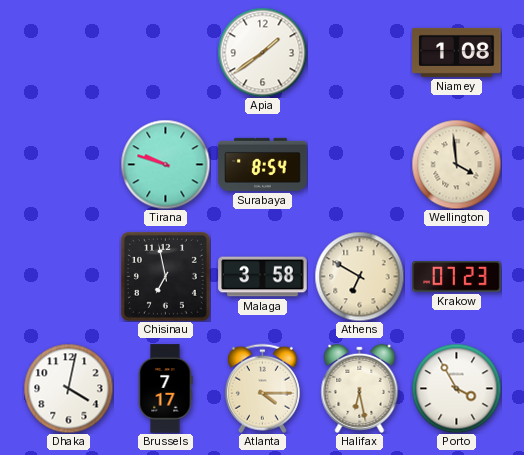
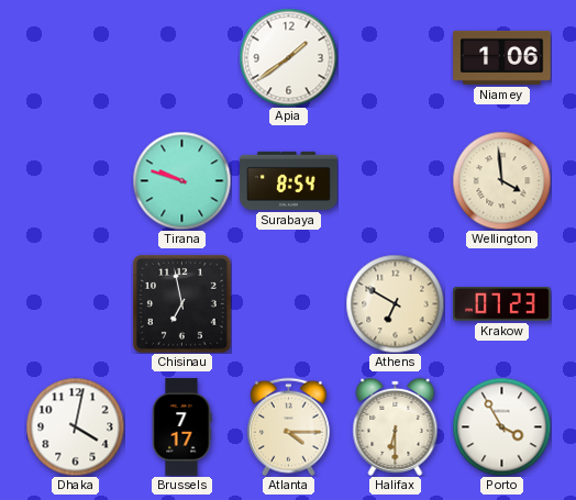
Niamey: 1:08 -> 1:06 (502, 57)
Malaga: 3:58 -> none (263, 277)
Halifax: 6:28 -> 6:30 (396, 426)
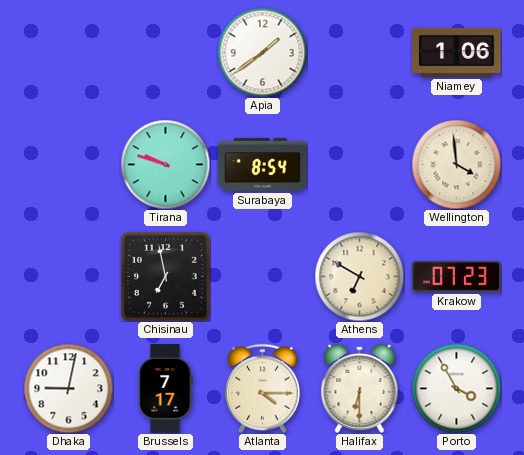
Dhaka: 4:02 -> 9:02 (68, 388)
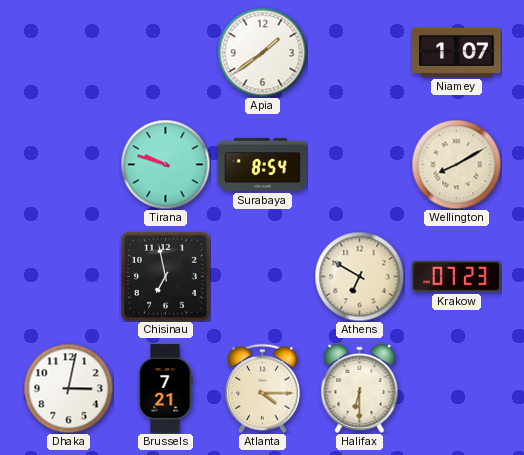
Niamey: 1:06 -> 1:07 (457, 52)
Wellington: 3:59 -> 8:10 (456, 164)
Dhaka: 9:02 -> 3:02 (68, 388)
Brussels: 7:17 -> 7:21 (165, 389)
Porto: 3:55 -> none (456, 388)
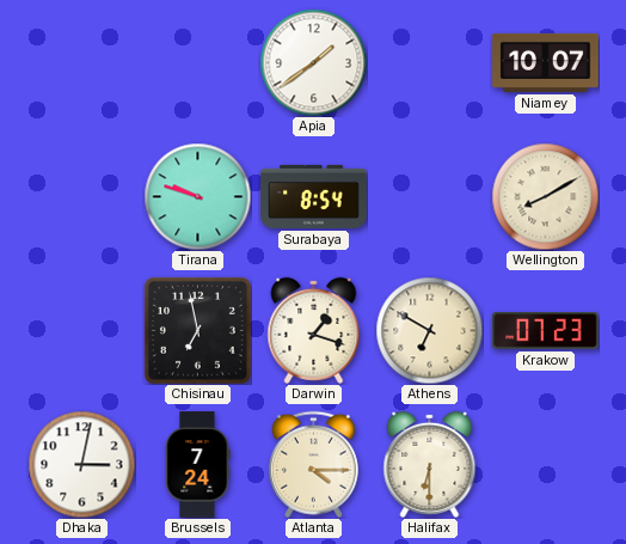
Niamey: 1:07 -> 10:07 (546, 62)
Darwin: none -> 1:18 (314, 330)
Brussels: 7:21 -> 7:24 (197, 465)
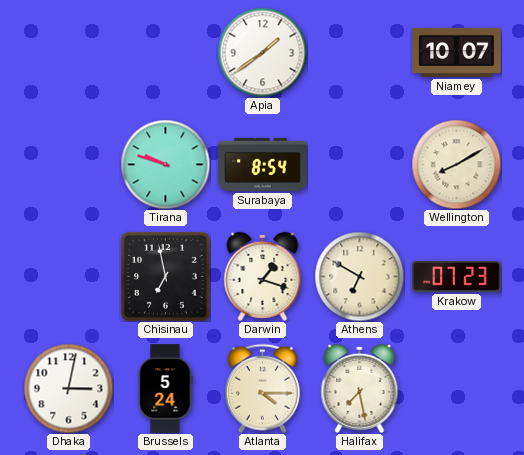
Brussels: 7:24 -> 5:24 (165, 389)
Halifax: 6:30 -> 7:28 (360, 388)
